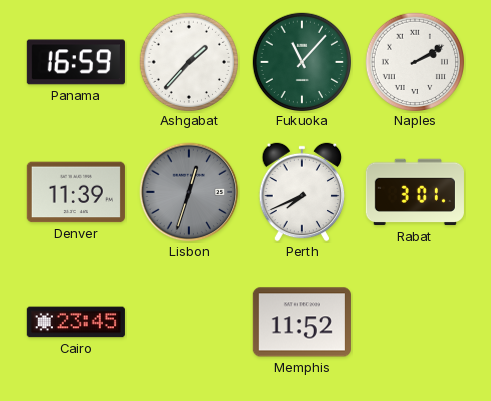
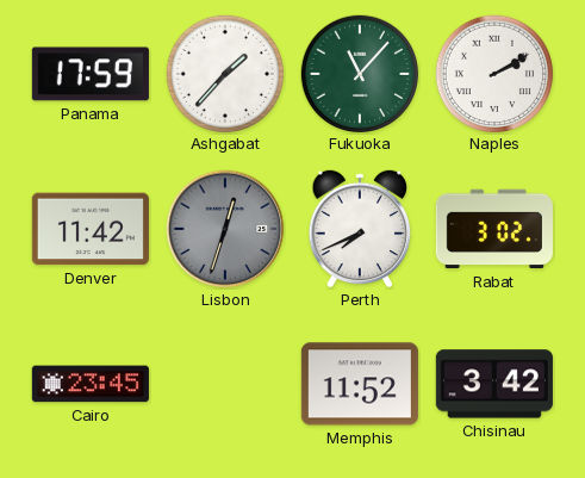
Panama: 16:59 -> 17:59 (91, 74)
Denver: 11:39 -> 11:42 (91, 229)
Rabat: 3:01 -> 3:02 (494, 229)
Chisinau: none -> 3:42 (494, 384)
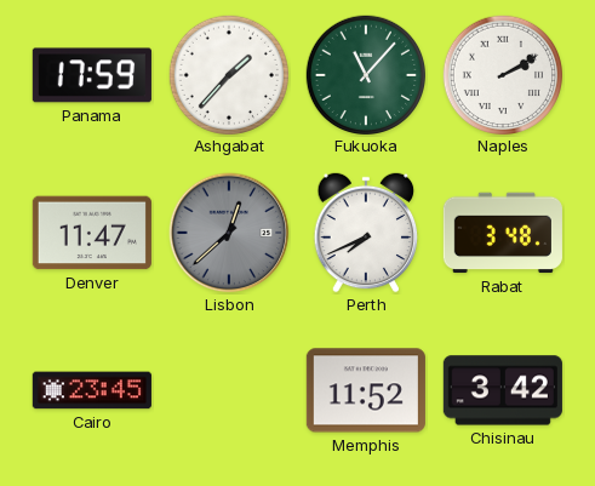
Denver: 11:42 -> 11:47 (92, 233)
Lisbon: 12:33 -> 12:38 (229, 233)
Rabat: 3:02 -> 3:48 (503, 233)
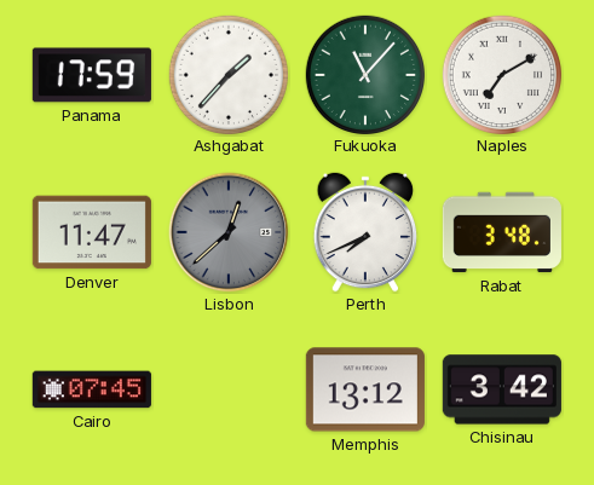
Naples: 2:10 -> 7:10 (501, 74)
Cairo: 23:45 -> 07:45 (92, 389)
Memphis: 11:52 -> 13:12 (365, 389)
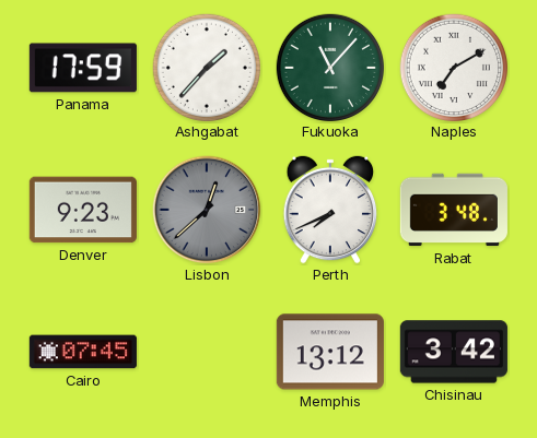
Denver: 11:47 -> 9:23 (83, 210)
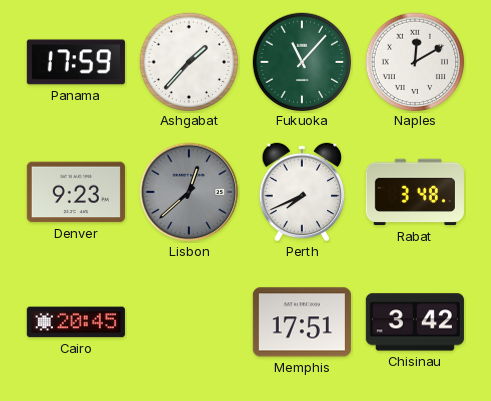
Naples: 7:10 -> 12:10 (414, 61)
Cairo: 07:45 -> 20:45 (76, 322)
Memphis: 13:12 -> 17:51 (302, 322)
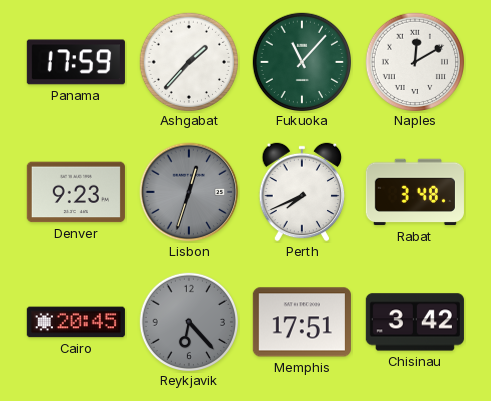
Lisbon: 12:38 -> 12:33 (189, 192)
Reykjavik: none -> 6:23 (188, 321)
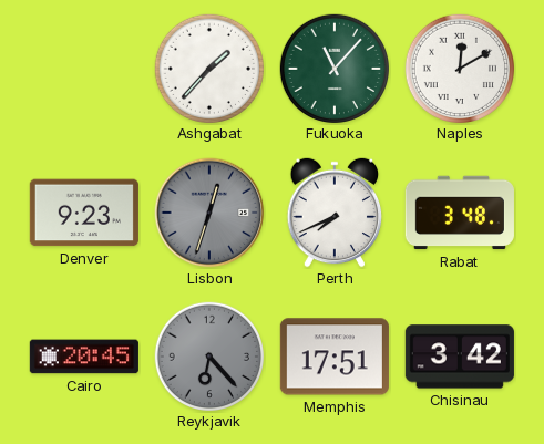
Panama: 17:59 -> none (76, 62)
